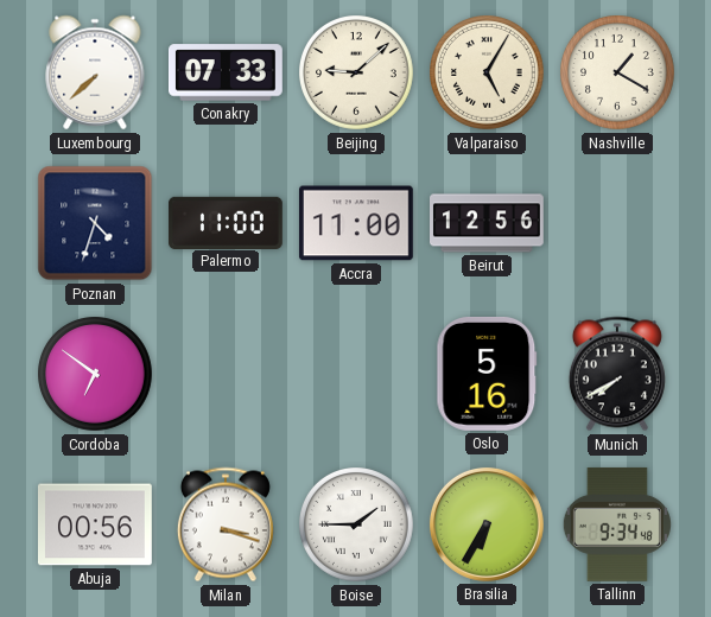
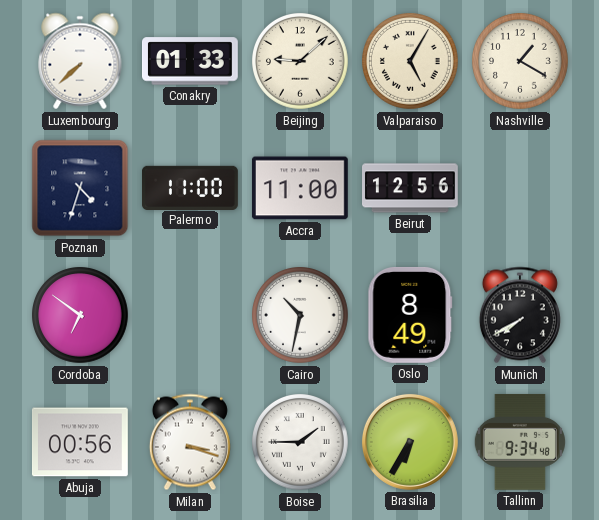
Conakry: 07:33 -> 01:33 (191, 61)
Cairo: none -> 10:32 (301, 316)
Oslo: 5:16 -> 8:49 (410, 315)
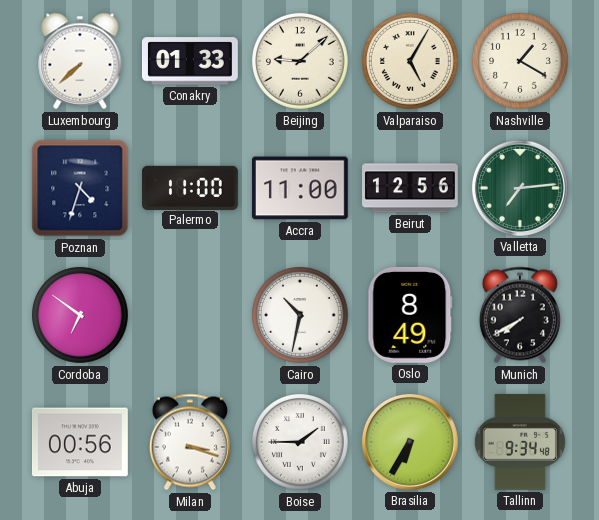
Valletta: none -> 7:14 (520, 188)
